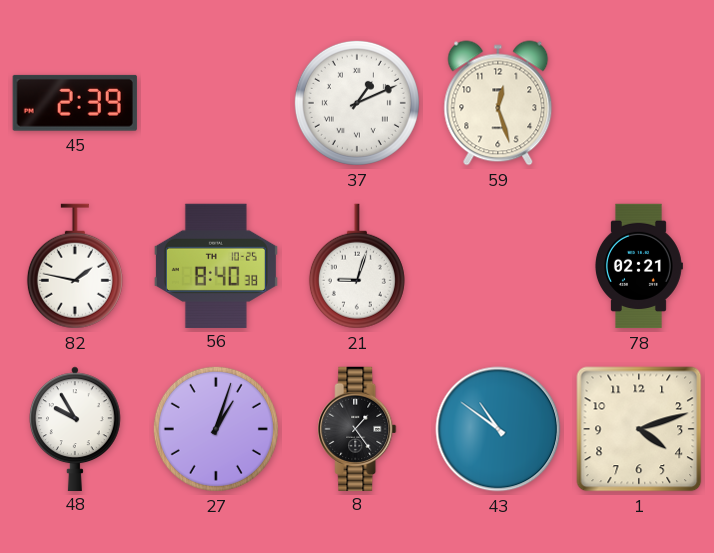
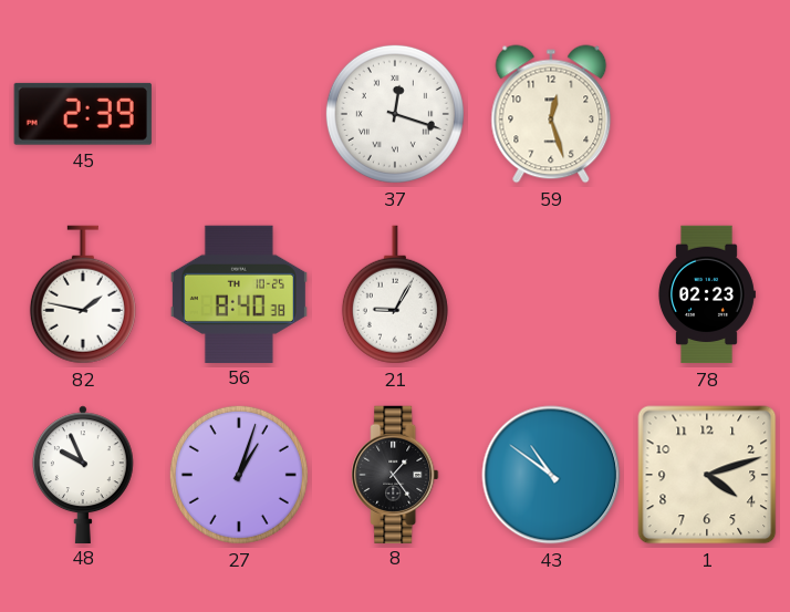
37: 1:11 -> 12:18 (395, 114)
21: 9:03 -> 9:05 (395, 294)
78: 02:21 -> 02:23 (706, 294)
48: 9:55 -> 9:56 (83, 474)
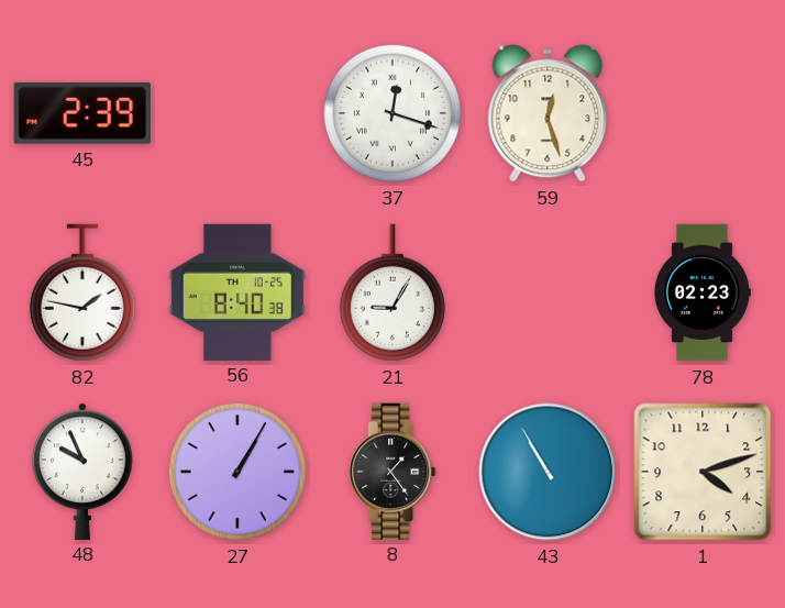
27: 1:03 -> 1:05 (237, 472)
43: 10:51 -> 10:55 (548, 472)
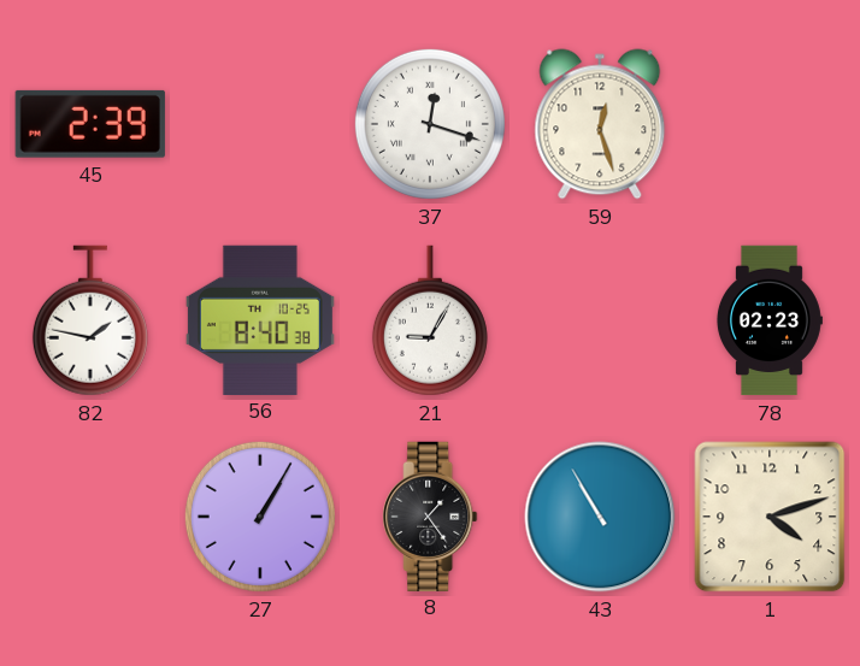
48: 9:56 -> none (82, 471)
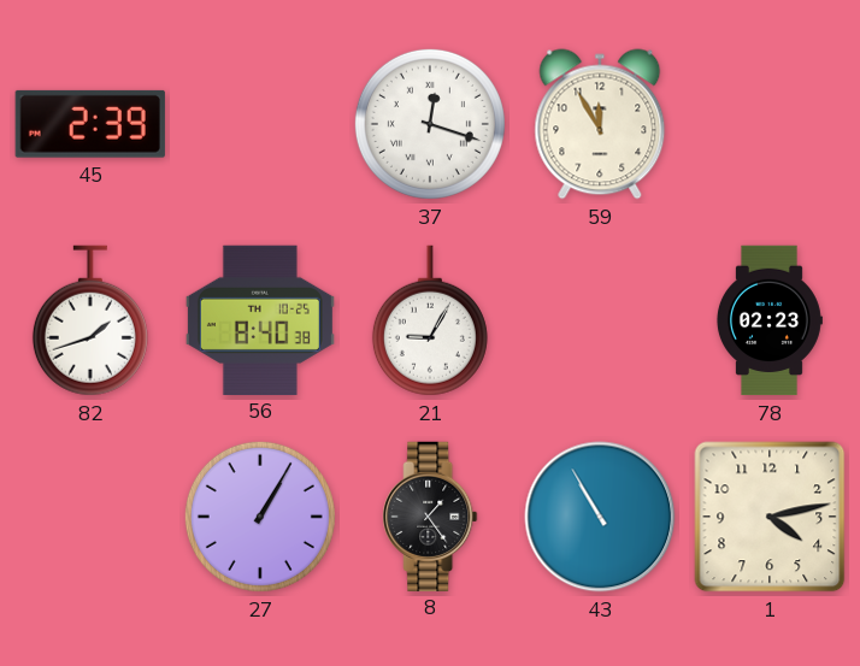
59: 12:27 -> 11:55 (600, 124)
82: 1:47 -> 1:42 (90, 320)
1: 4:12 -> 4:13 (770, 517)
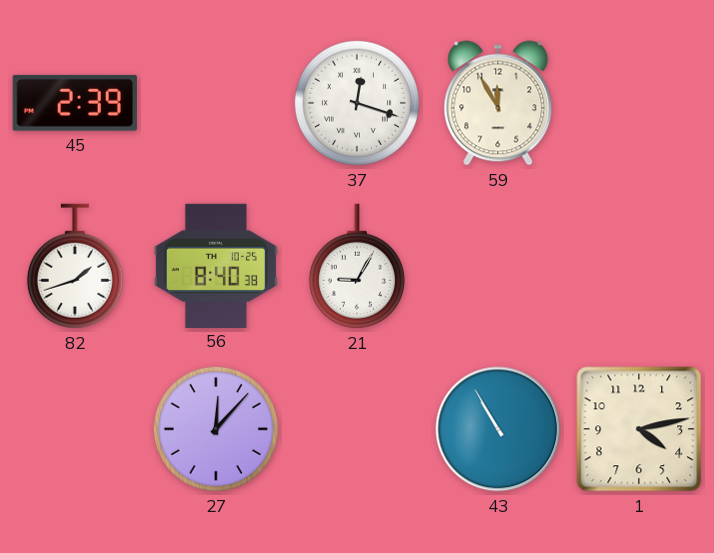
78: 02:23 -> none (768, 320)
27: 1:05 -> 12:07 (216, 429)
8: 1:24 -> none (430, 515)
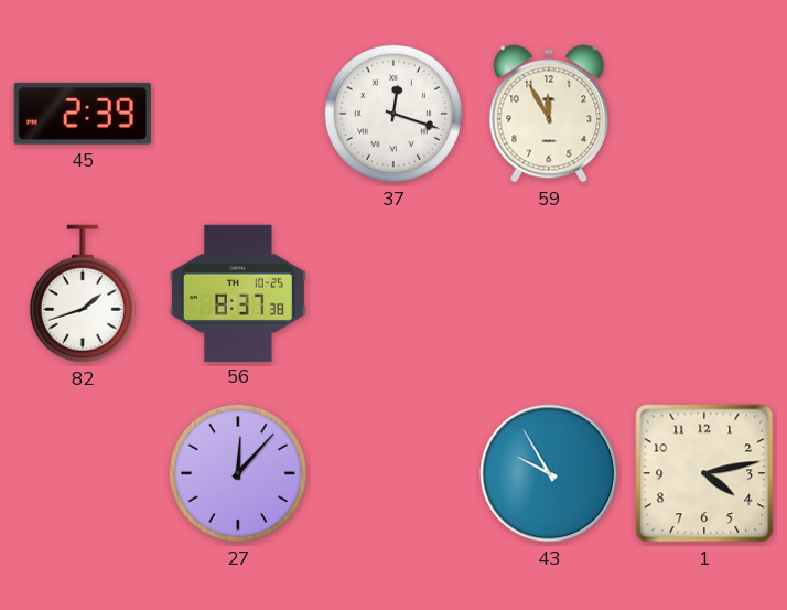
56: 8:40 -> 8:37 (238, 292)
21: 9:05 -> none (357, 266)
43: 10:55 -> 9:55 (549, 473)
